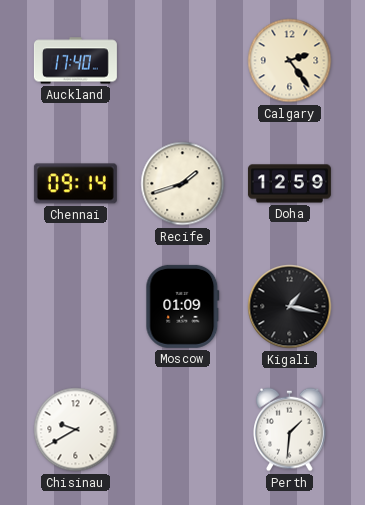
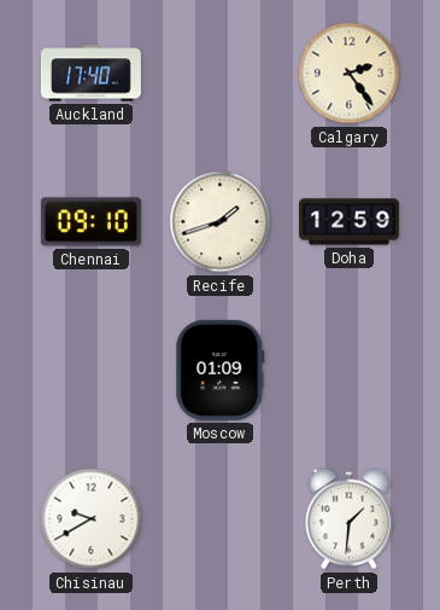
Chennai: 09:14 -> 09:10 (90, 222)
Kigali: 1:17 -> none (290, 307)
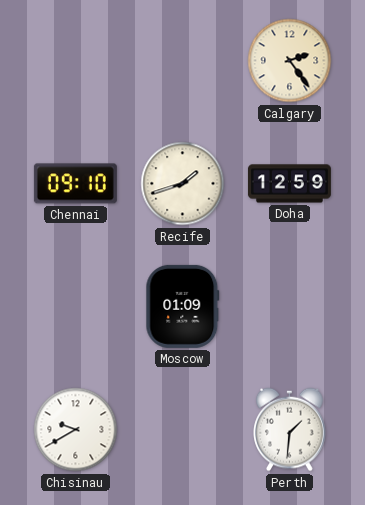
Auckland: 17:40 -> none (90, 74)
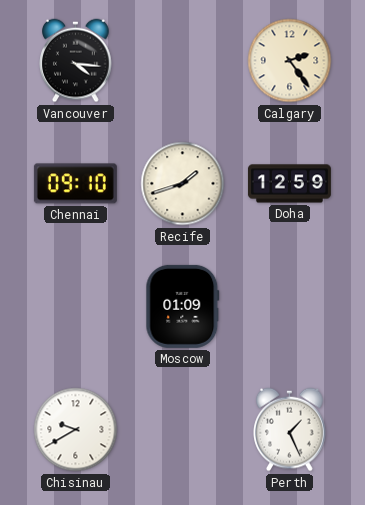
Vancouver: none -> 4:16 (76, 61)
Perth: 1:31 -> 1:26 (290, 430)
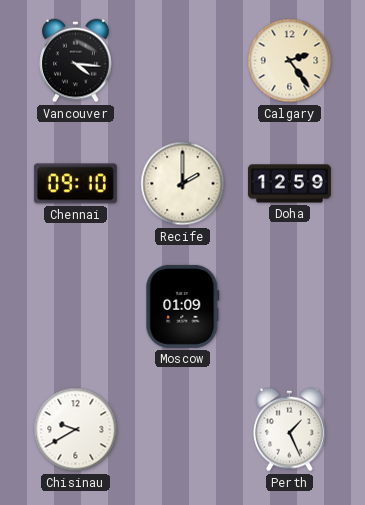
Recife: 1:42 -> 2:00 (183, 184)
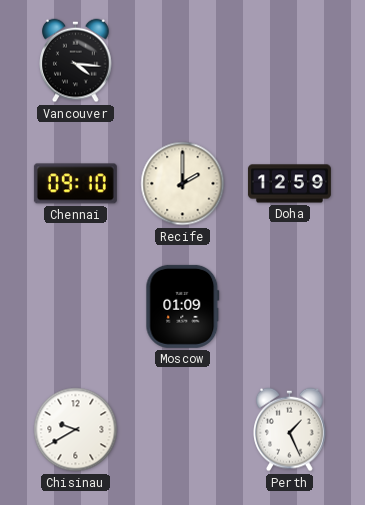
Calgary: 2:24 -> none (290, 61)
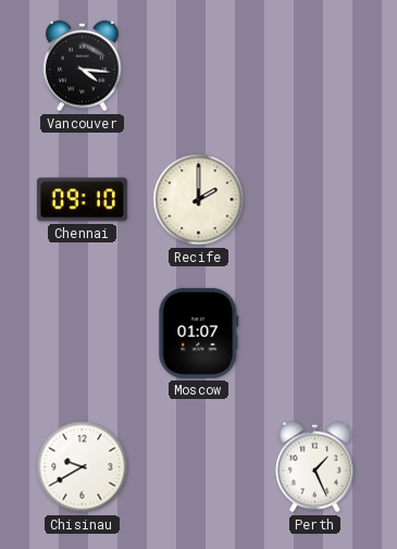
Doha: 12:59 -> none (289, 184)
Moscow: 01:09 -> 01:07 (199, 333)
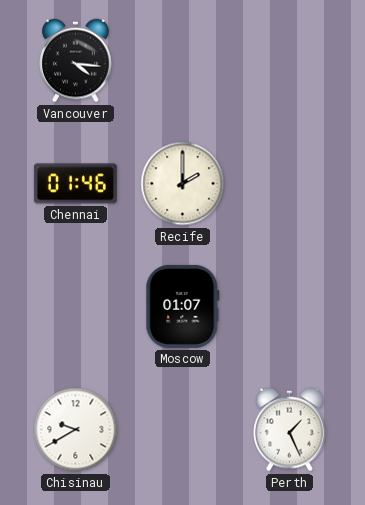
Chennai: 09:10 -> 01:46 (75, 184)
